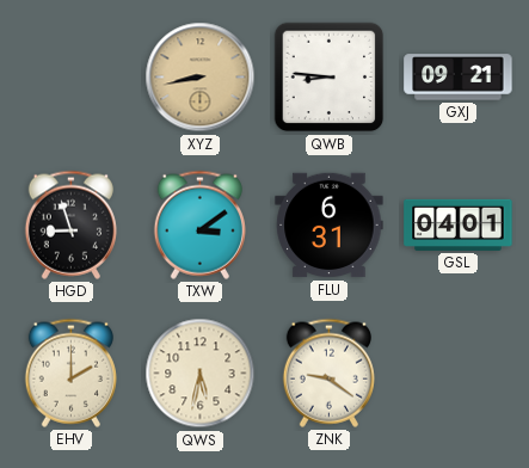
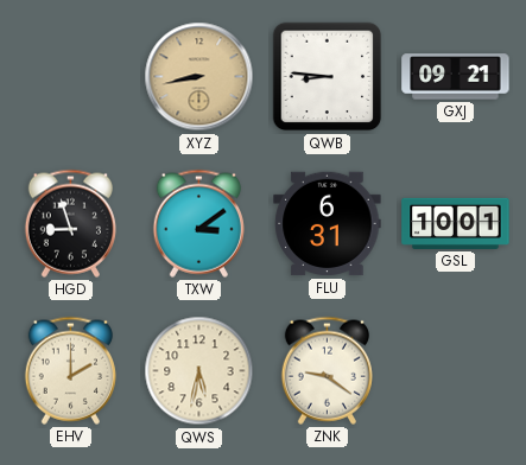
GSL: 04:01 -> 10:01 (456, 223)
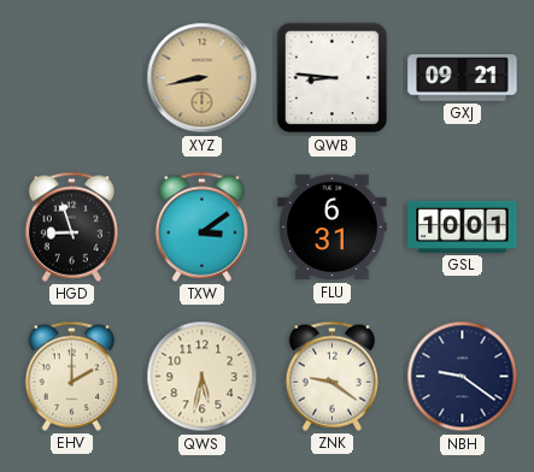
NBH: none -> 9:21 (463, 377)
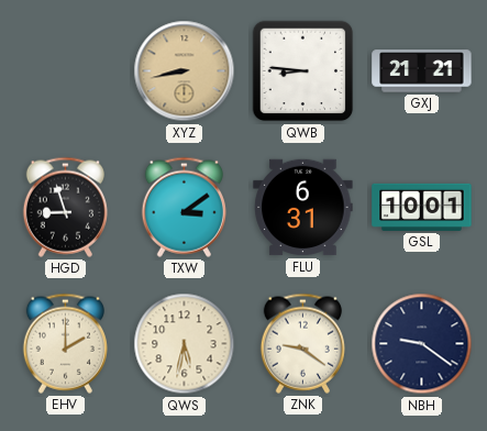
GXJ: 09:21 -> 21:21 (422, 71)
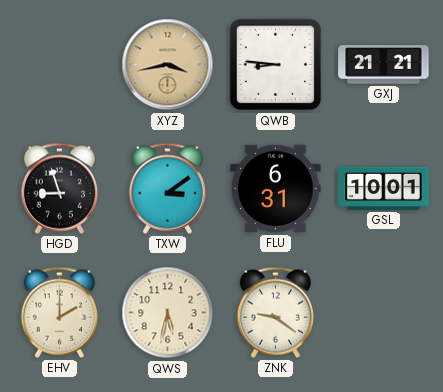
XYZ: 8:43 -> 3:43 (168, 65)
NBH: 9:21 -> none (422, 344)
